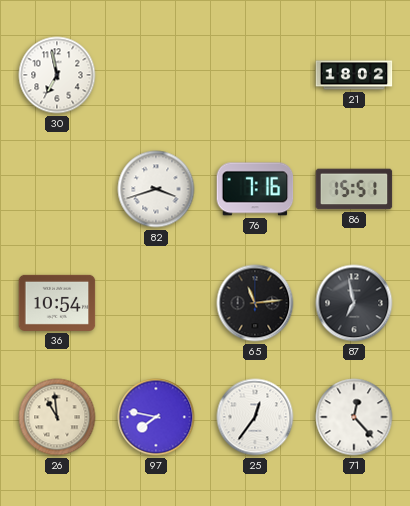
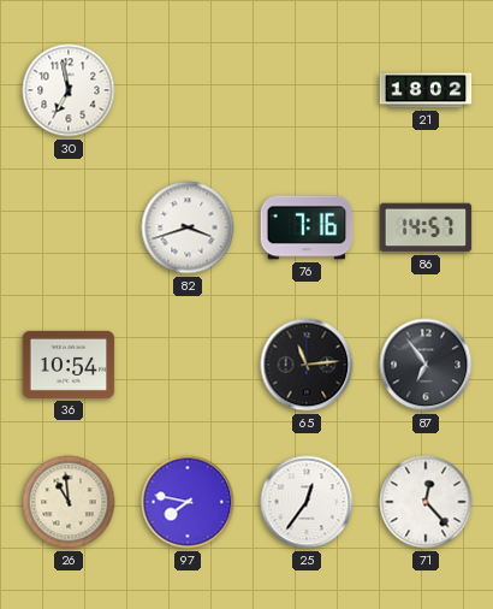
86: 15:51 -> 14:57 (426, 227)
87: 6:58 -> 6:54 (426, 365)
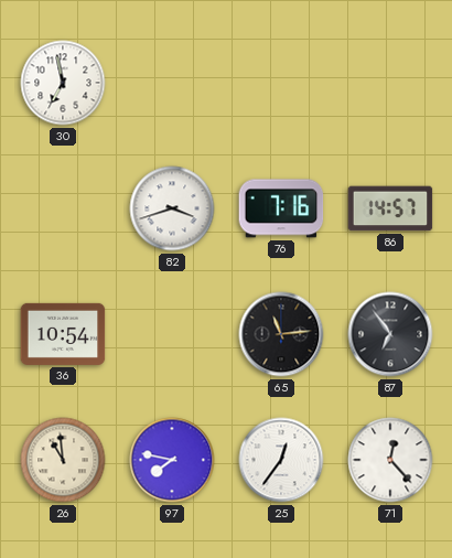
21: 18:02 -> none (426, 90)
